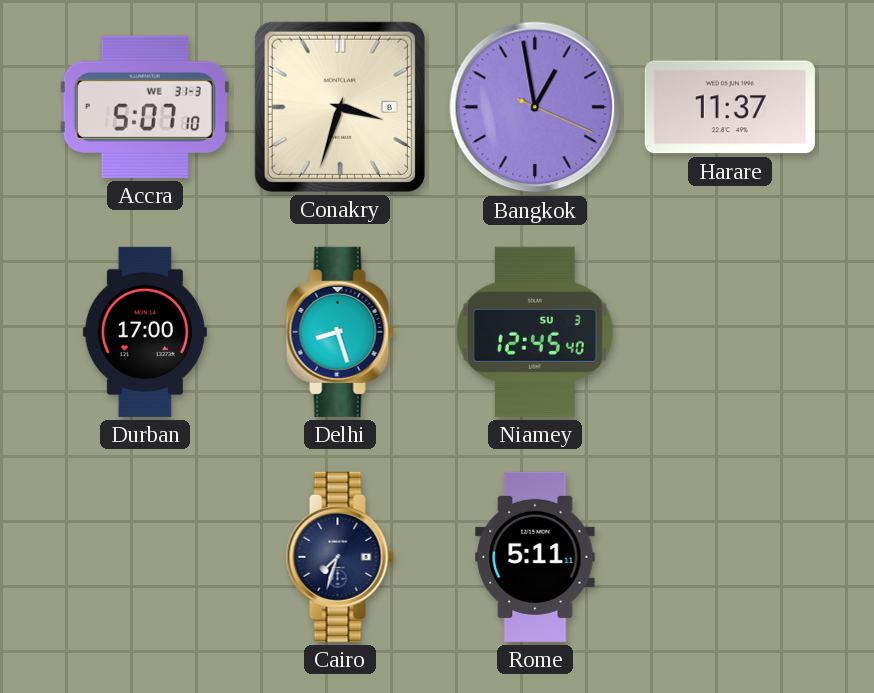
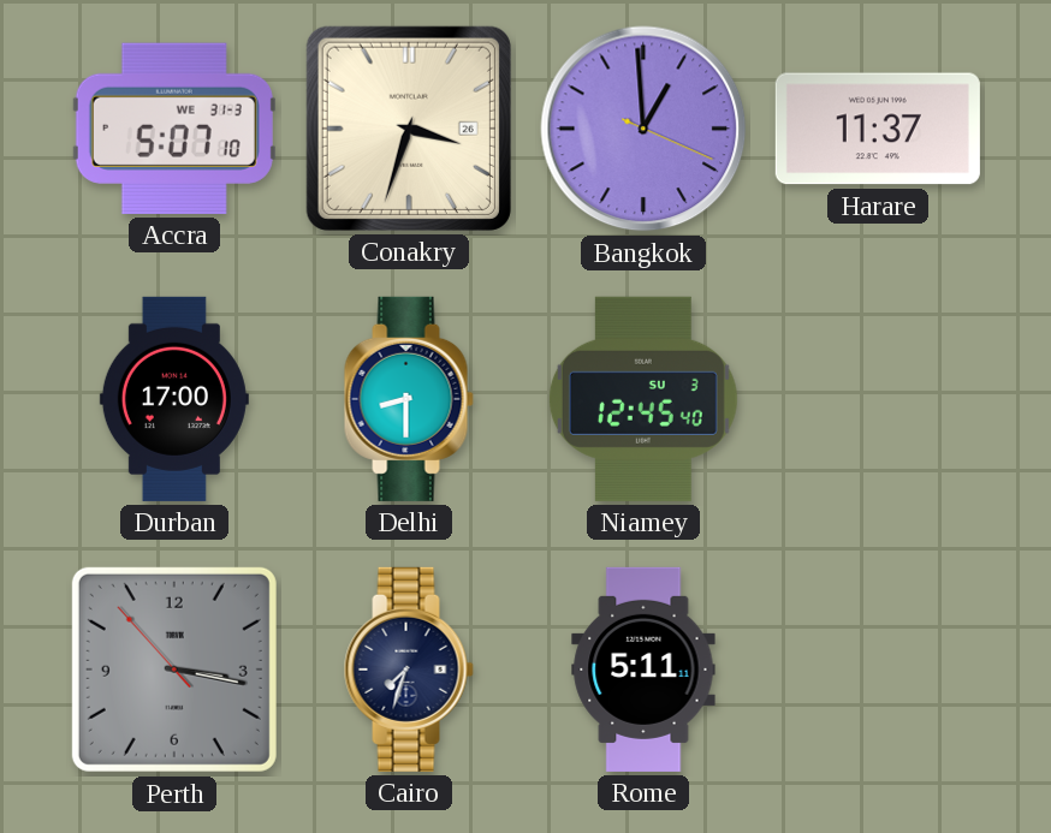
Conakry date: 8 -> 26 (409, 129)
Bangkok: 12:58 -> 12:59 (643, 129)
Delhi: 8:27 -> 8:30 (409, 399)
Perth: none -> 3:16 (174, 670)
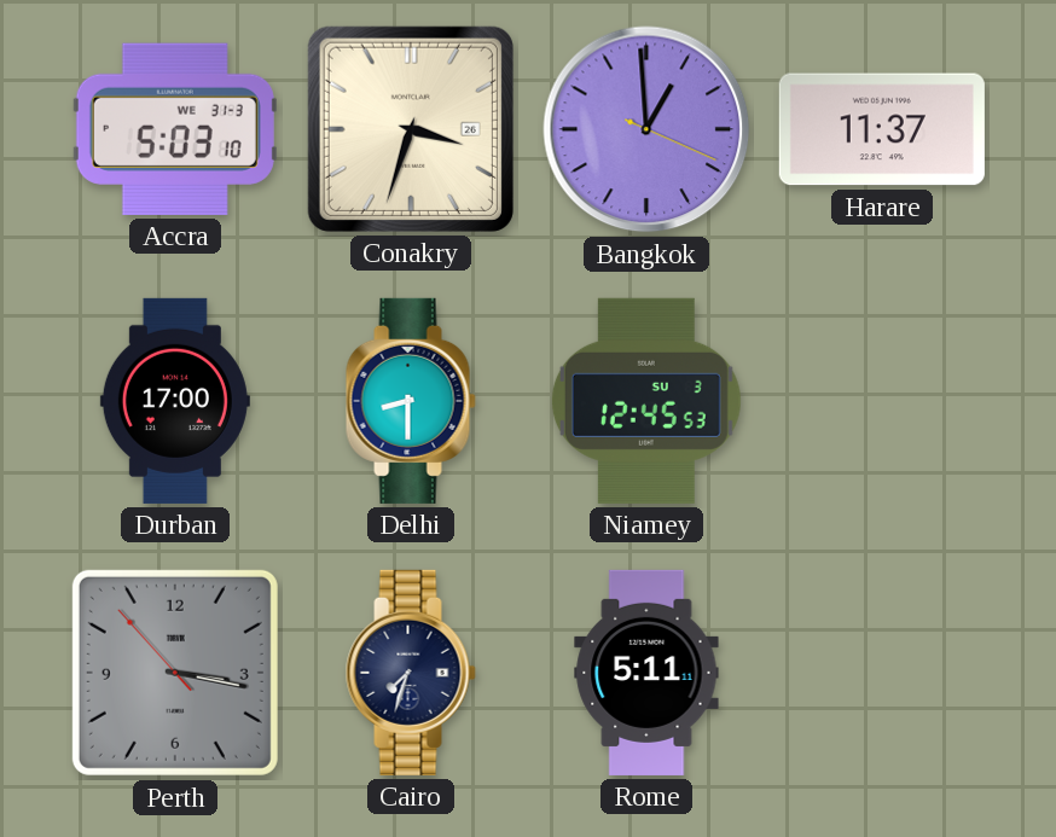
Accra: 5:07 -> 5:03 (175, 129)
Niamey: 12:45:40 -> 12:45:53 (646, 401)
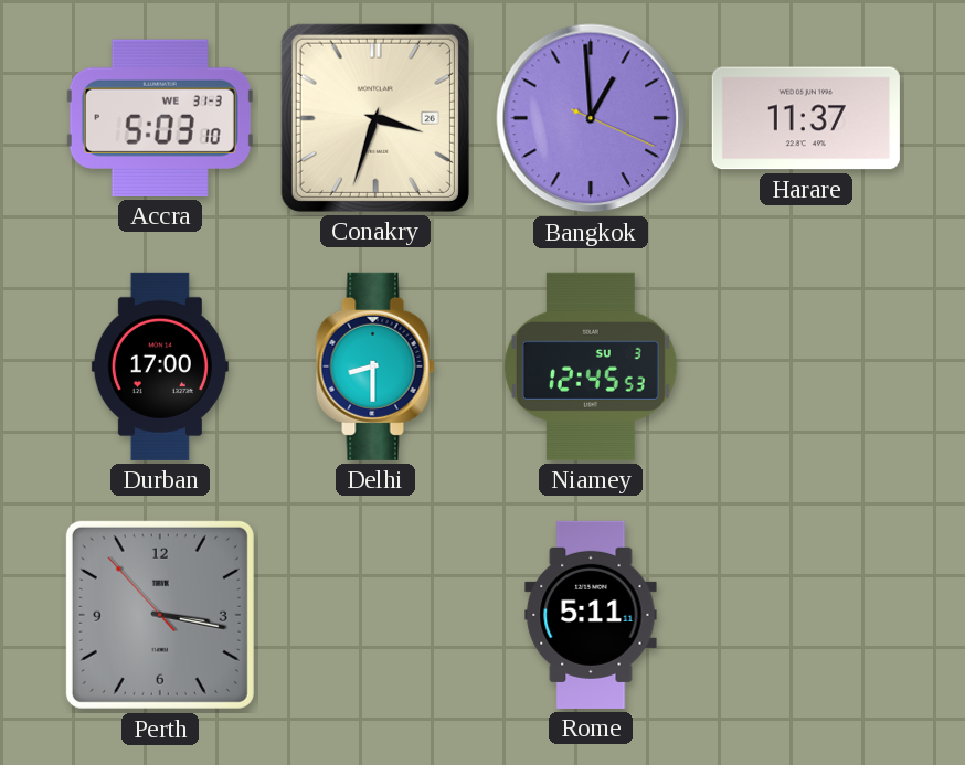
Cairo: 7:33 -> none (411, 673)
